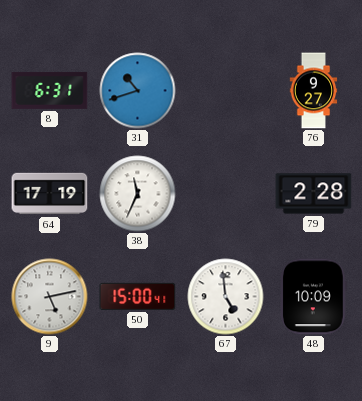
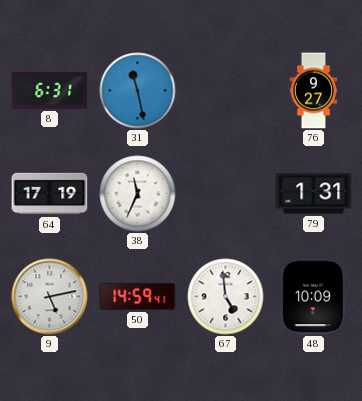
31: 10:42 -> 11:28 (138, 91)
79: 2:28 -> 1:31 (314, 194)
50: 15:00 -> 14:59 (138, 296)
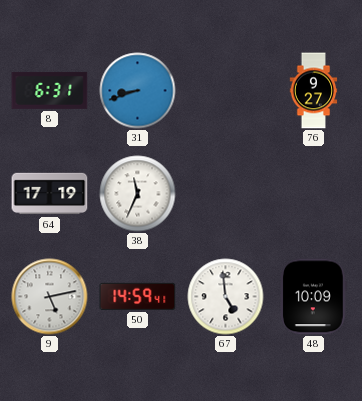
31: 11:28 -> 8:42 (138, 91)
79: 1:31 -> none (314, 194)
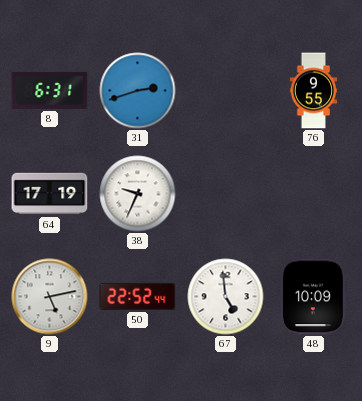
31: 8:42 -> 2:42 (138, 91)
76: 9:27 -> 9:55 (314, 91)
38: 11:34 -> 9:34 (138, 194)
50: 14:59 -> 22:52 (138, 296)
